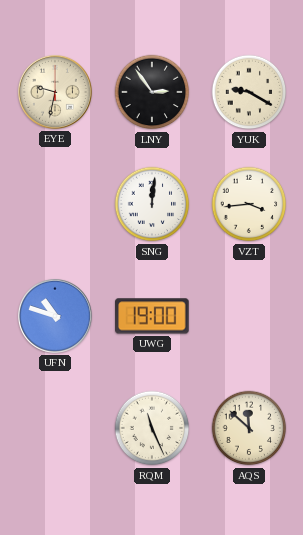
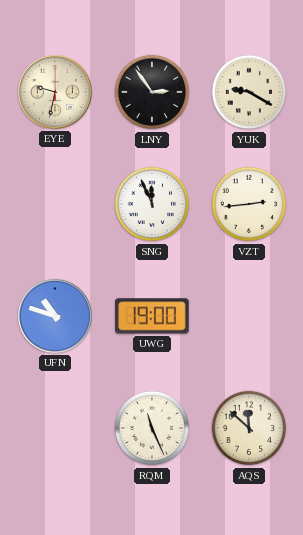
SNG: 12:01 -> 11:56 (152, 204)
VZT: 3:44 -> 2:44 (249, 204)
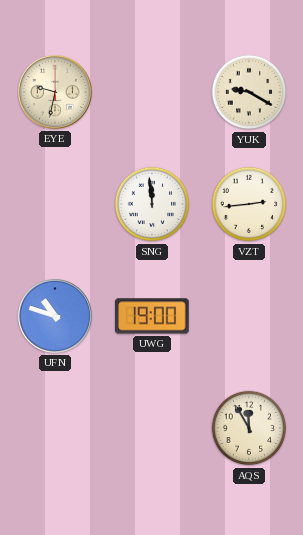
LNY: 2:54 -> none (152, 92)
SNG: 11:56 -> 11:59 (152, 204)
RQM: 11:26 -> none (152, 428)
AQS: 11:52 -> 11:55 (249, 428)
